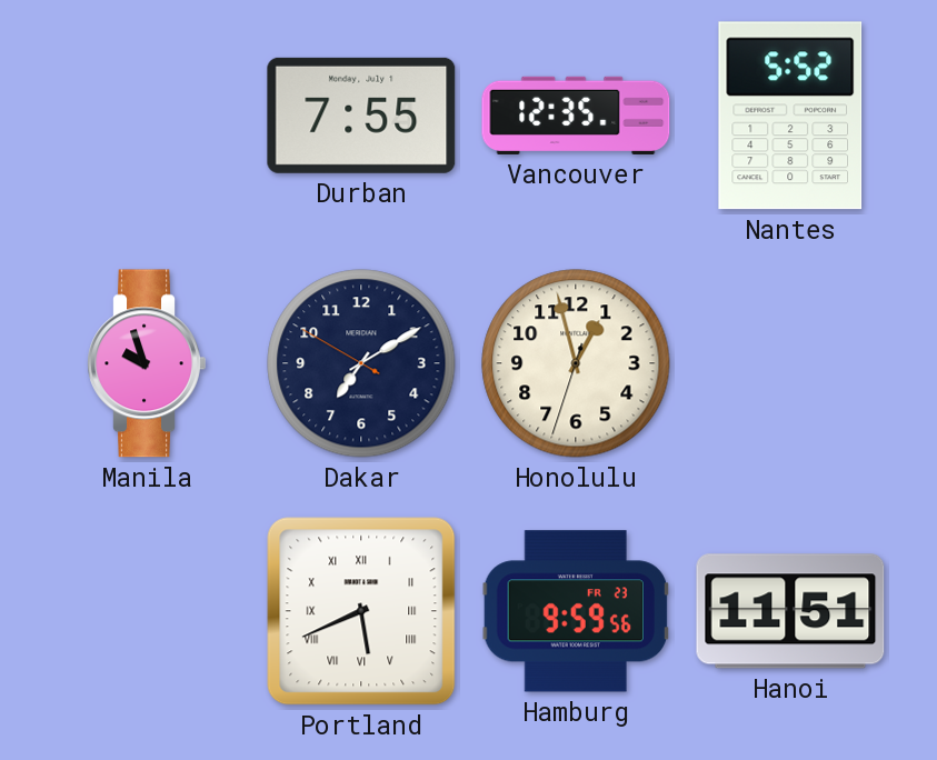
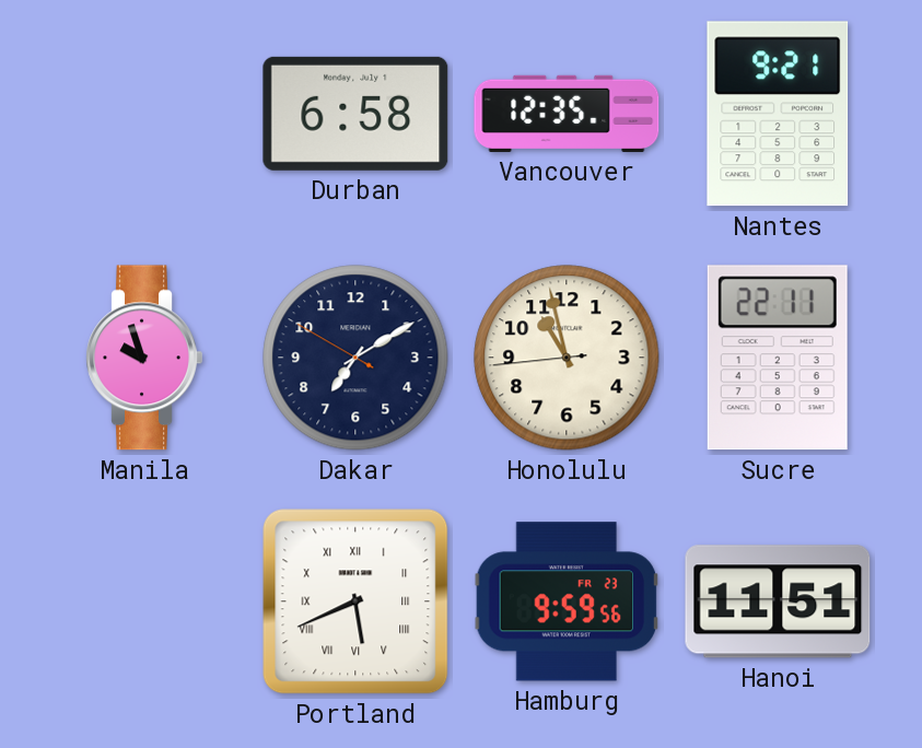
Durban: 7:55 -> 6:58 (355, 114)
Nantes: 5:52 -> 9:21 (778, 114)
Honolulu: 12:57 -> 10:57 (567, 358)
Sucre: none -> 22:11 (778, 358)
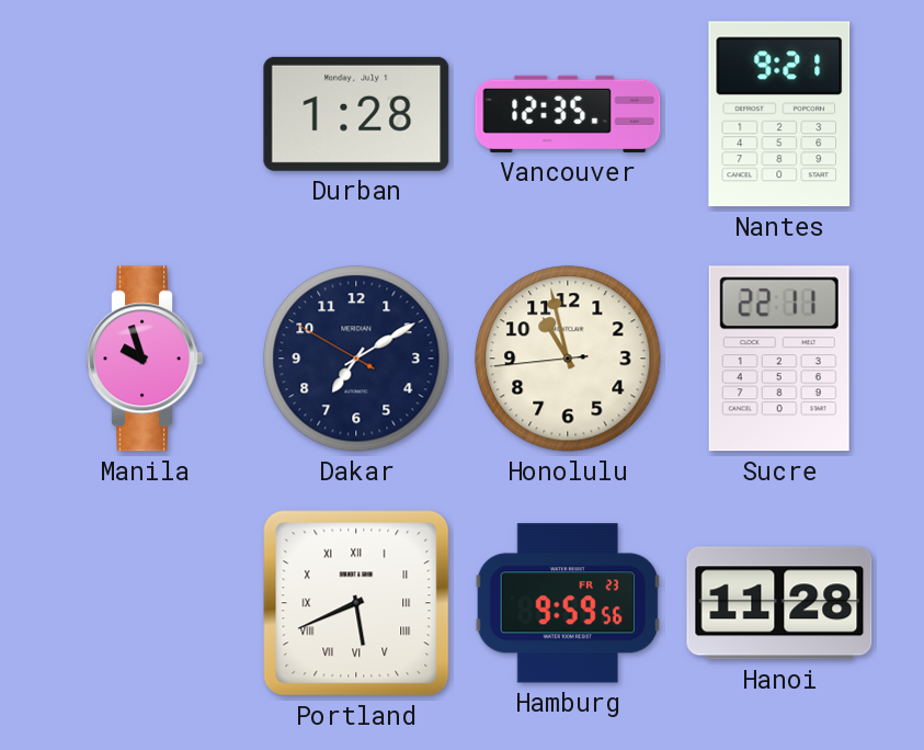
Durban: 6:58 -> 1:28 (356, 114)
Hanoi: 11:51 -> 11:28 (779, 603)
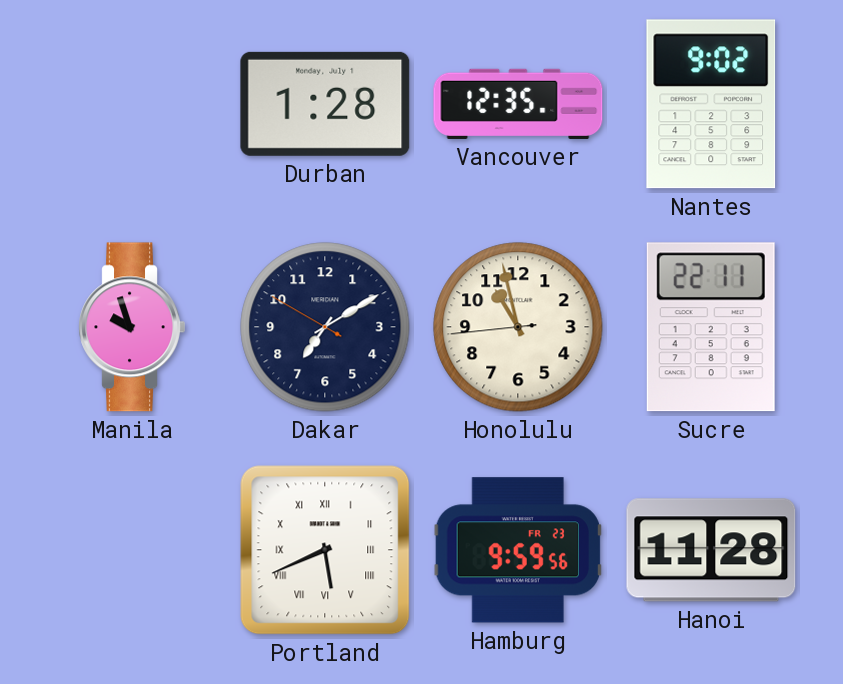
Nantes: 9:21 -> 9:02 (711, 104)
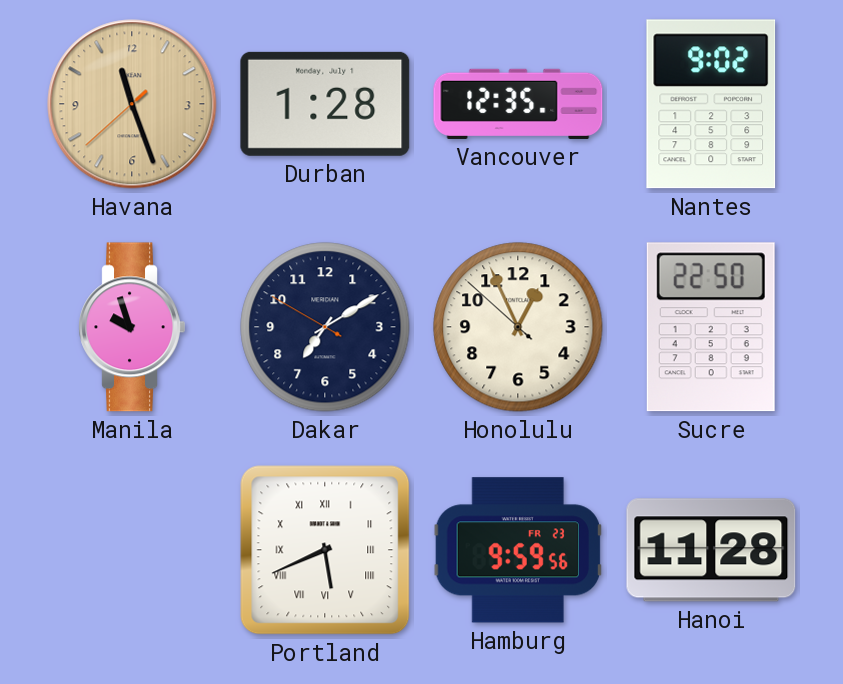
Havana: none -> 11:26 (132, 104)
Honolulu: 10:57 -> 12:55 (518, 327)
Sucre: 22:11 -> 22:50 (711, 327)
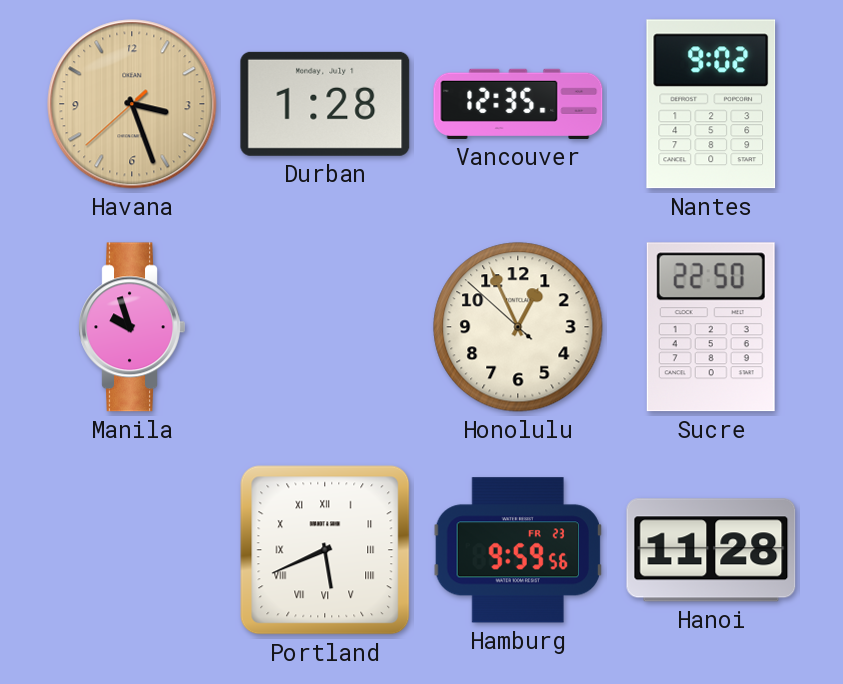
Havana: 11:26 -> 3:26 (132, 104)
Dakar: 7:09 -> none (325, 327)
